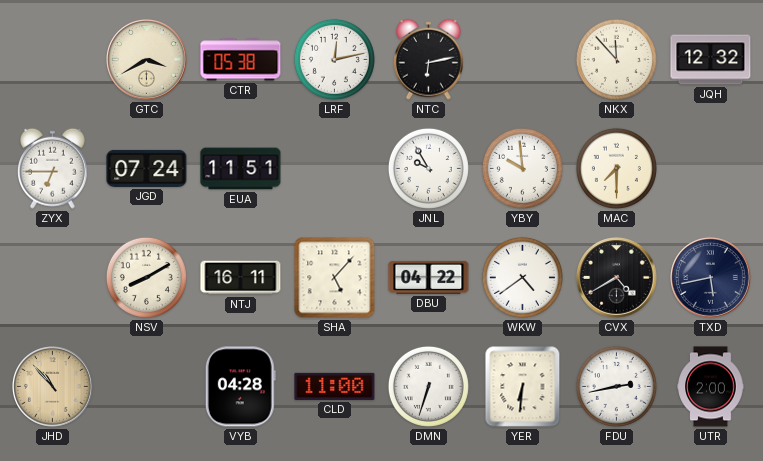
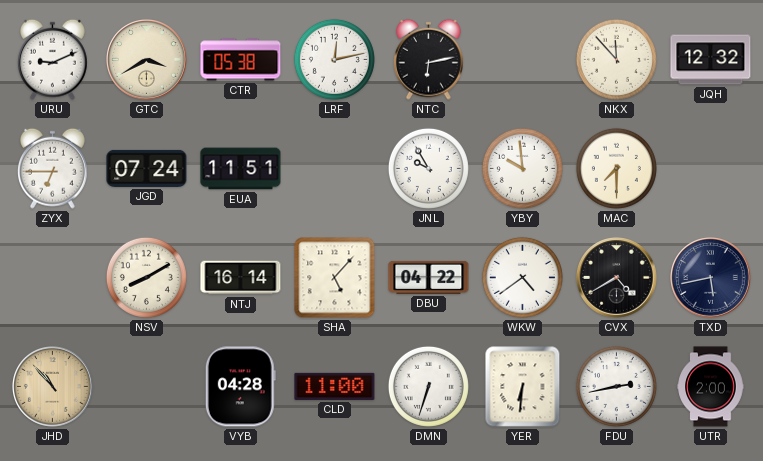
URU: none -> 9:11 (52, 59)
NTJ: 16:11 -> 16:14 (241, 278)
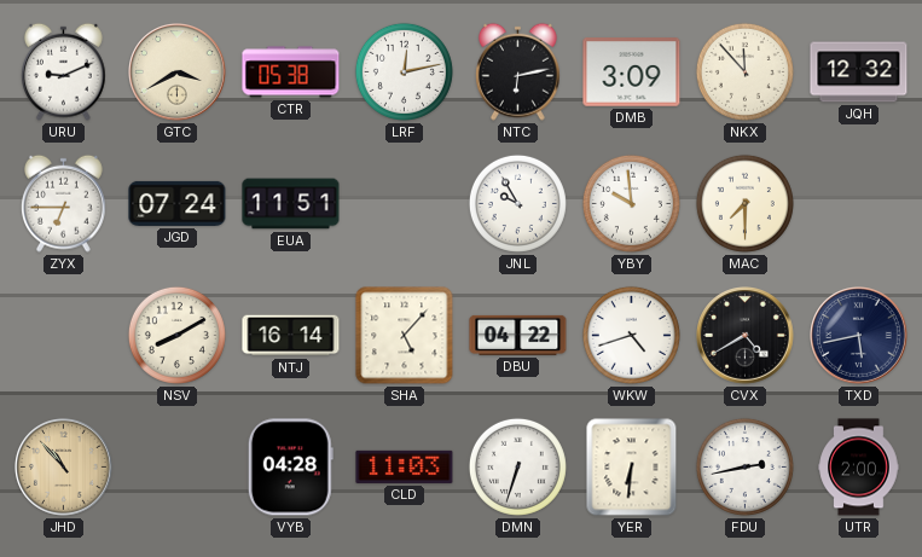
DMB: none -> 3:09 (632, 72)
WKW: 4:39 -> 4:42 (631, 335)
CLD: 11:00 -> 11:03 (405, 466)
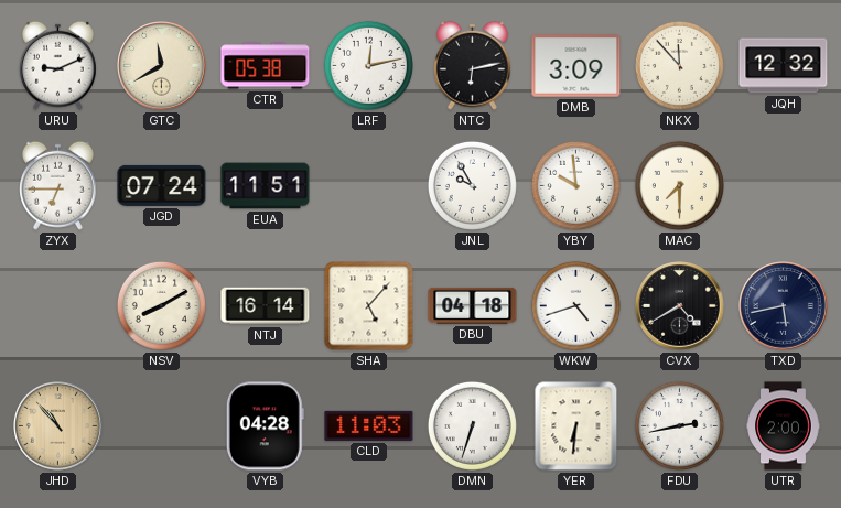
GTC: 3:40 -> 11:40 (162, 66)
DBU: 04:22 -> 04:18 (473, 305)
